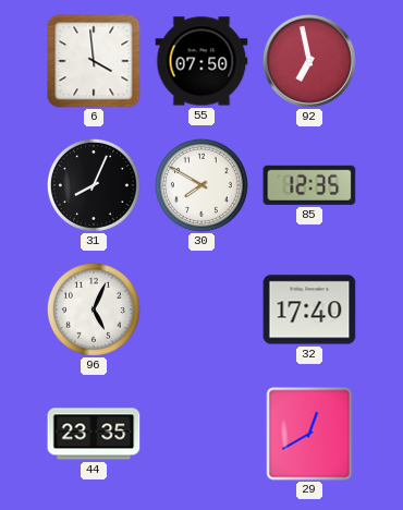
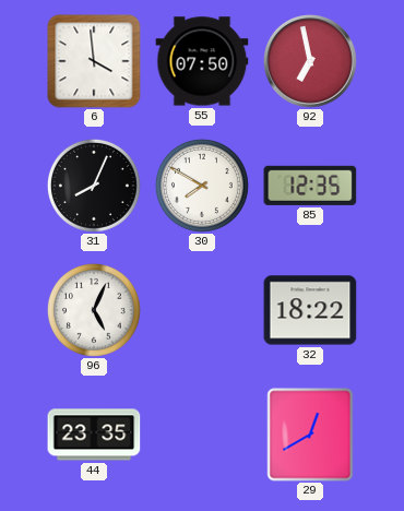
32: 17:40 -> 18:22 (310, 310)
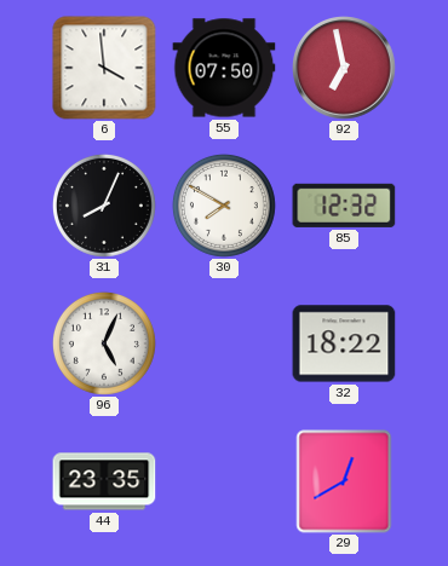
85: 12:35 -> 12:32 (344, 206)
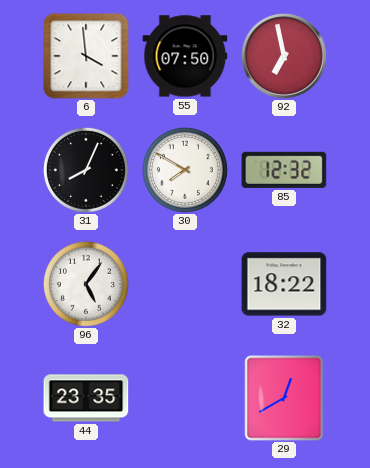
96: 5:04 -> 5:06 (86, 284)
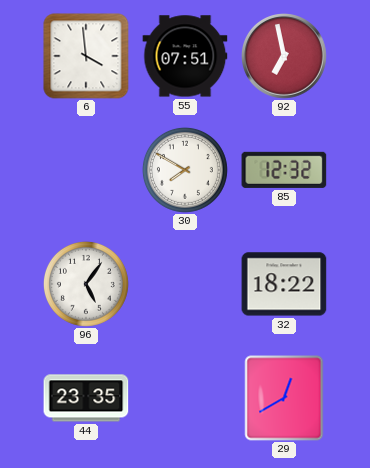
55: 07:50 -> 07:51 (185, 56)
31: 8:04 -> none (86, 170)
